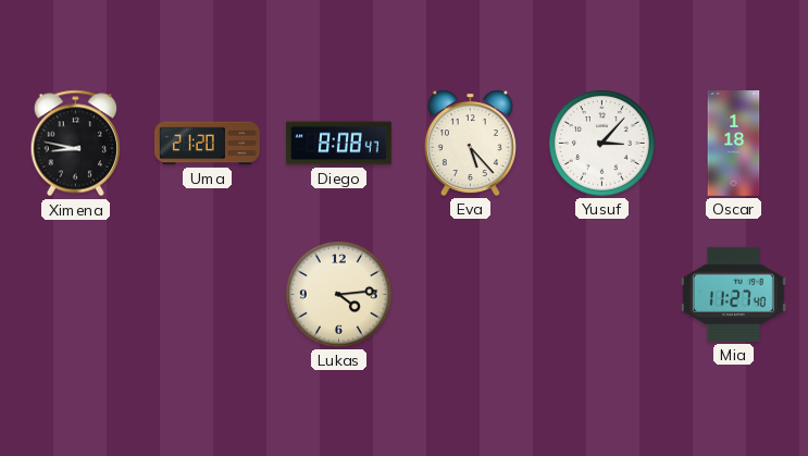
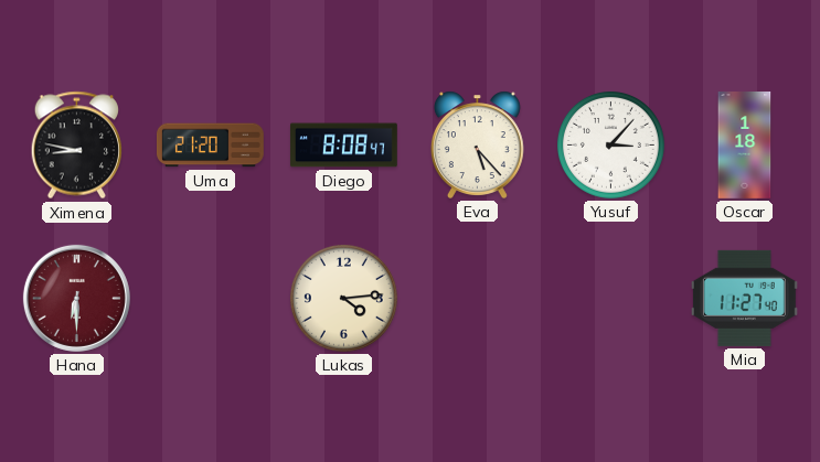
Hana: none -> 6:30 (76, 298)
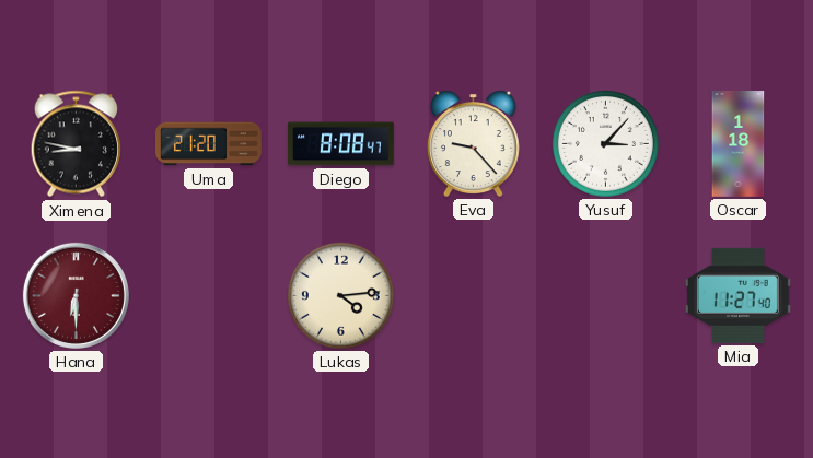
Eva: 5:23 -> 9:23 (473, 143)
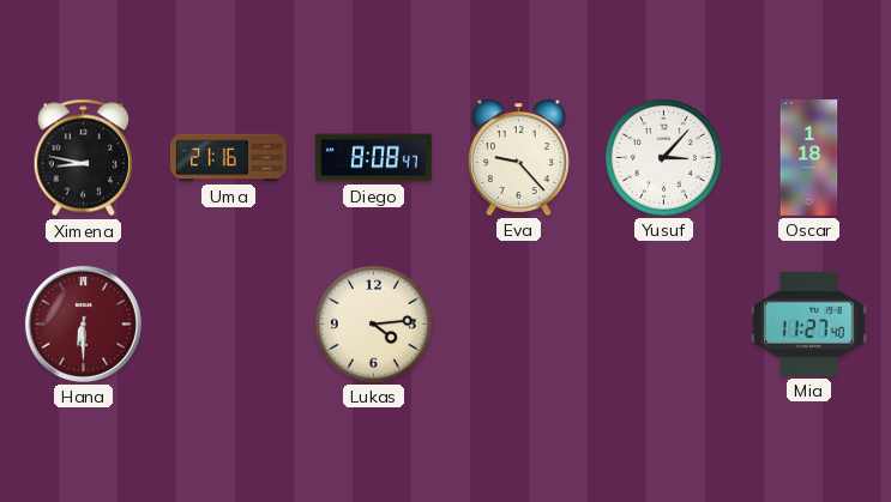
Uma: 21:20 -> 21:16 (228, 158)
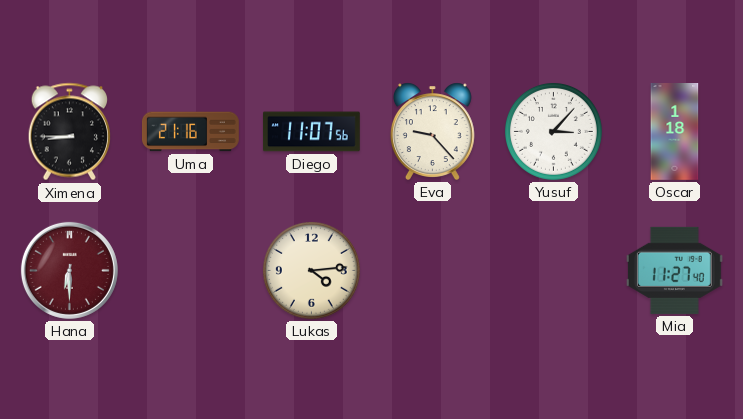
Ximena: 8:47 -> 8:45 (69, 132)
Diego: 8:08 -> 11:07 (312, 132)
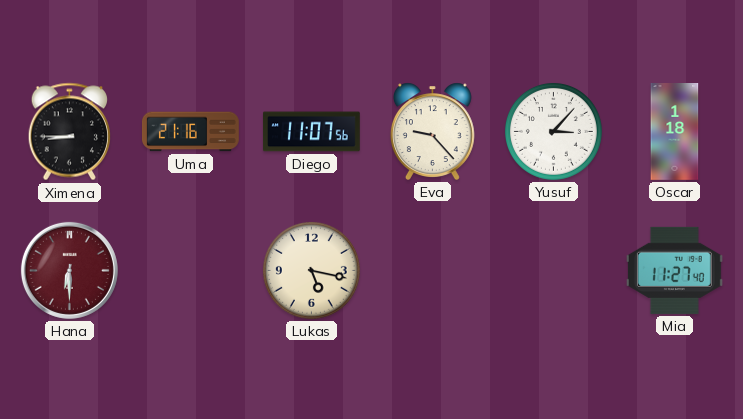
Lukas: 4:14 -> 5:17 (311, 270)
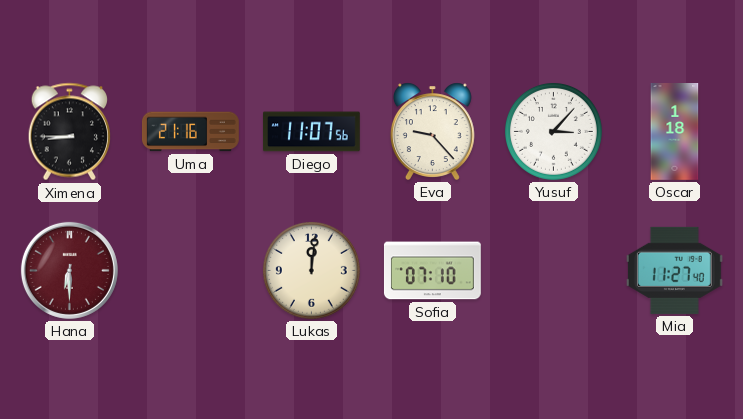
Lukas: 5:17 -> 12:01 (311, 270)
Sofia: none -> 07:10 (432, 271)
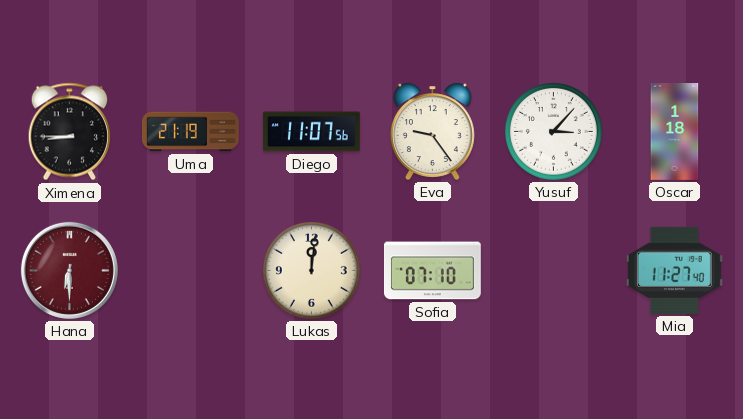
Uma: 21:16 -> 21:19 (190, 132)
Eva: 9:23 -> 9:24 (432, 131)
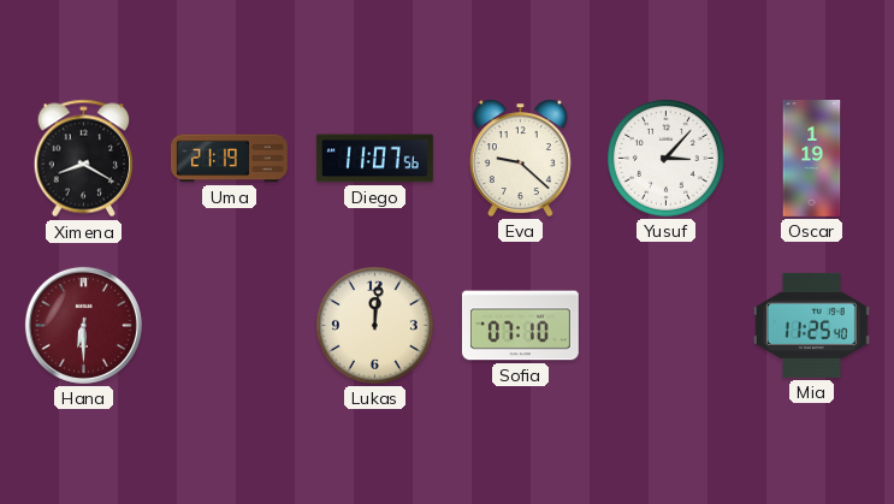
Ximena: 8:45 -> 8:20 (83, 159)
Eva: 9:24 -> 9:22 (520, 158)
Oscar: 1:18 -> 1:19 (812, 159)
Mia: 11:27 -> 11:25 (811, 325)
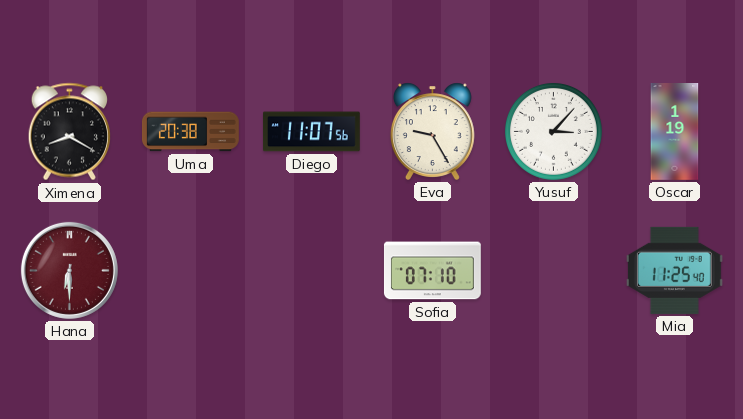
Uma: 21:19 -> 20:38 (190, 132)
Eva: 9:22 -> 9:25 (432, 131)
Lukas: 12:01 -> none (374, 325)
